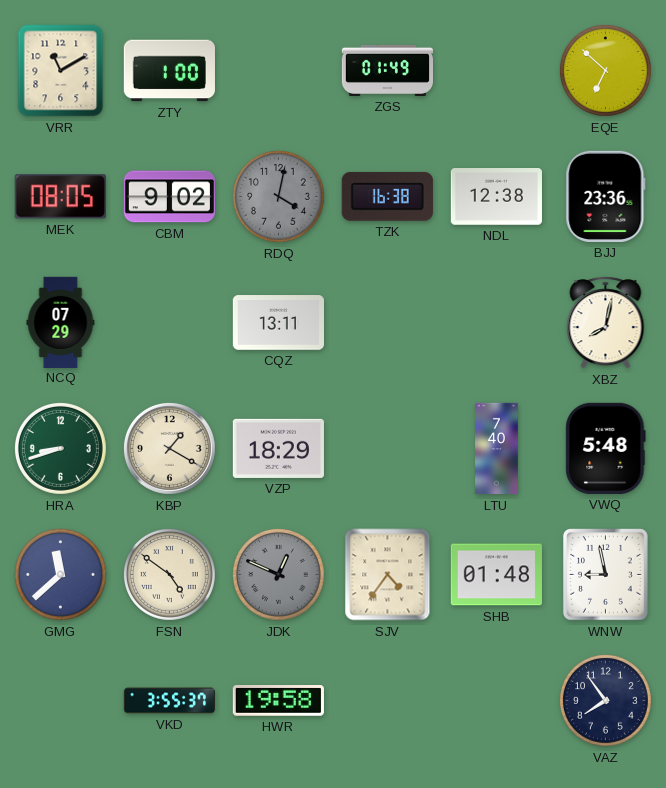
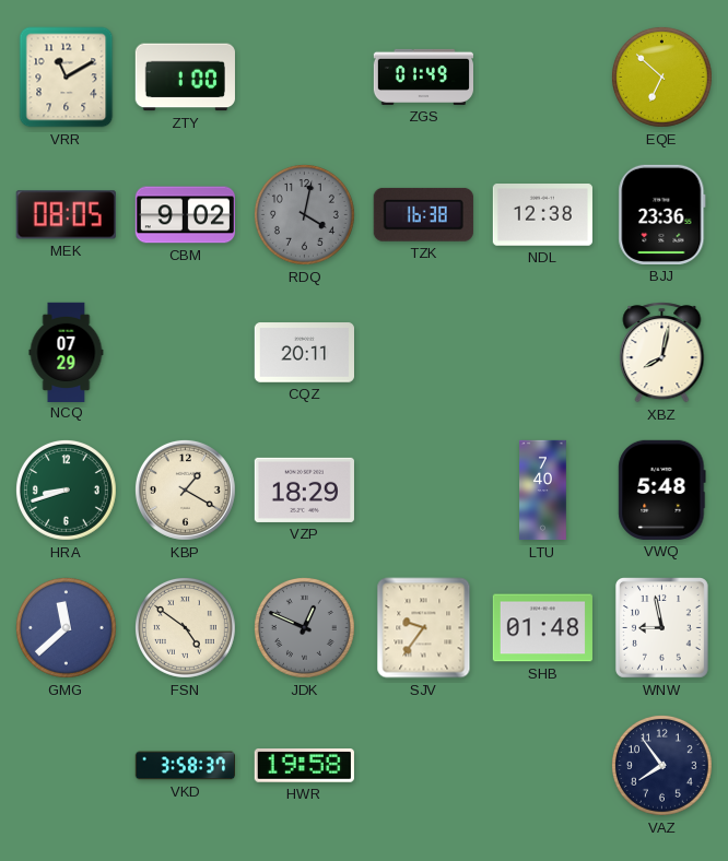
CQZ: 13:11 -> 20:11 (304, 353)
SJV: 4:36 -> 9:36 (424, 628)
VKD: 3:55 -> 3:58 (185, 766)
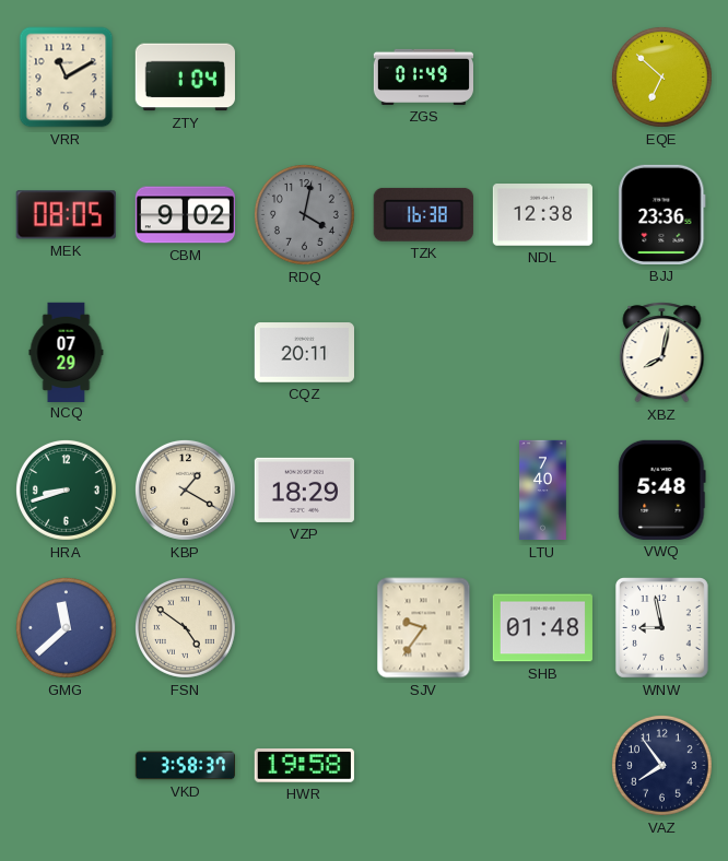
ZTY: 1:00 -> 1:04 (185, 78)
JDK: 12:49 -> none (304, 627)
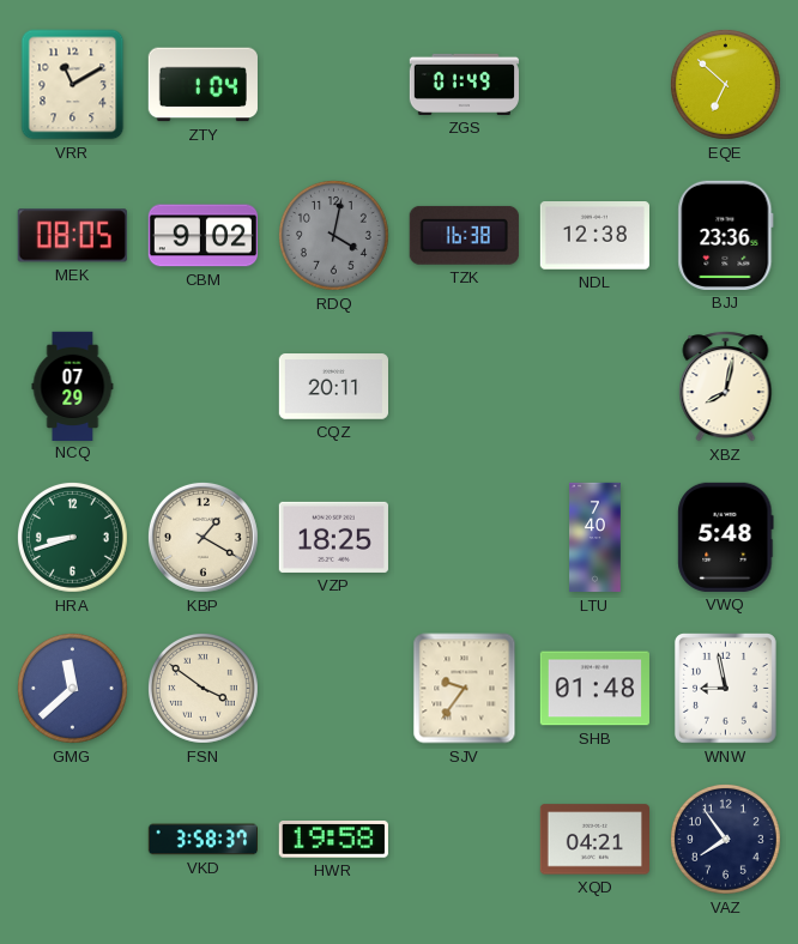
VZP: 18:29 -> 18:25 (333, 537)
FSN: 4:51 -> 3:51 (202, 688)
XQD: none -> 04:21 (594, 840)
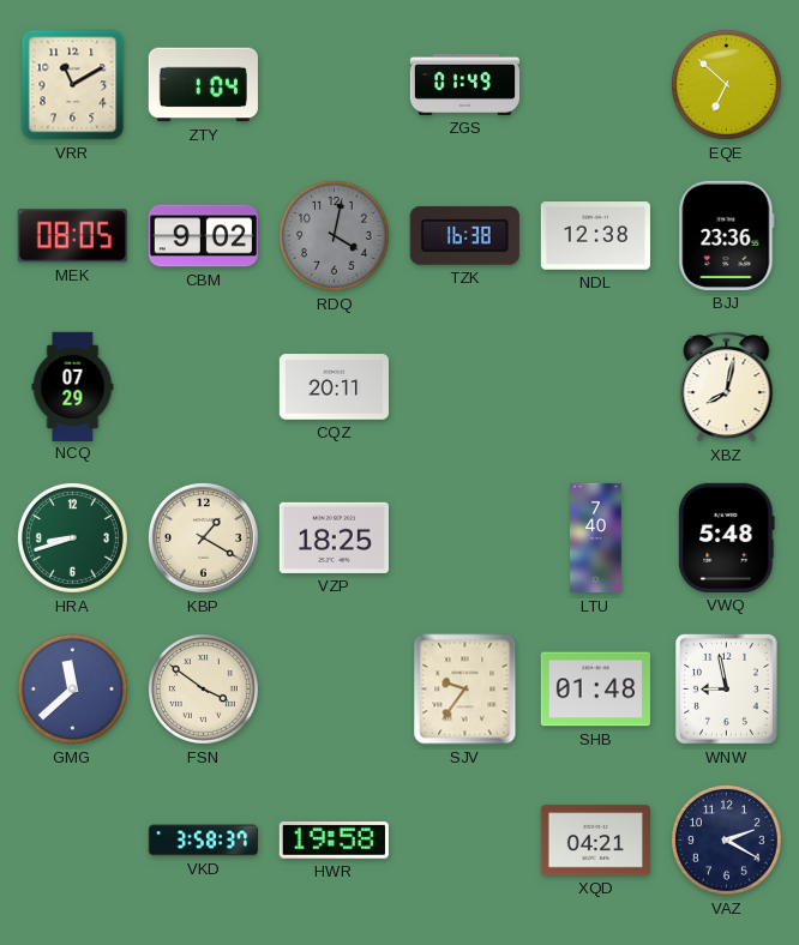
VAZ: 7:54 -> 2:20 (726, 839)
